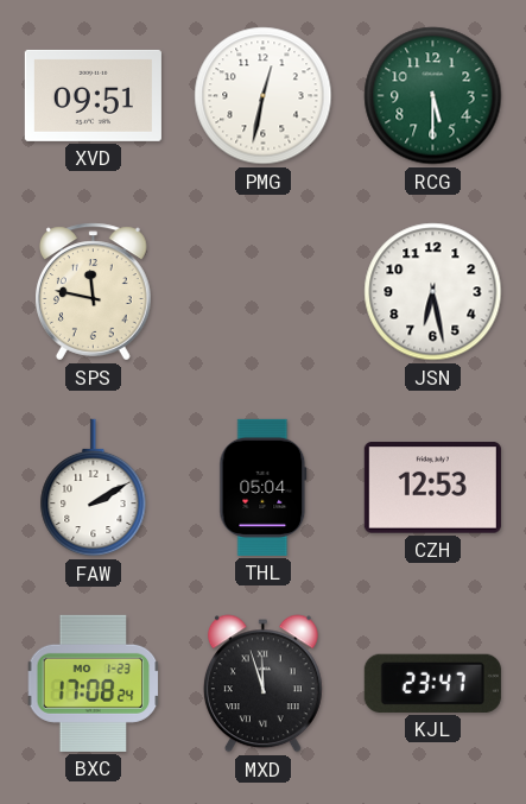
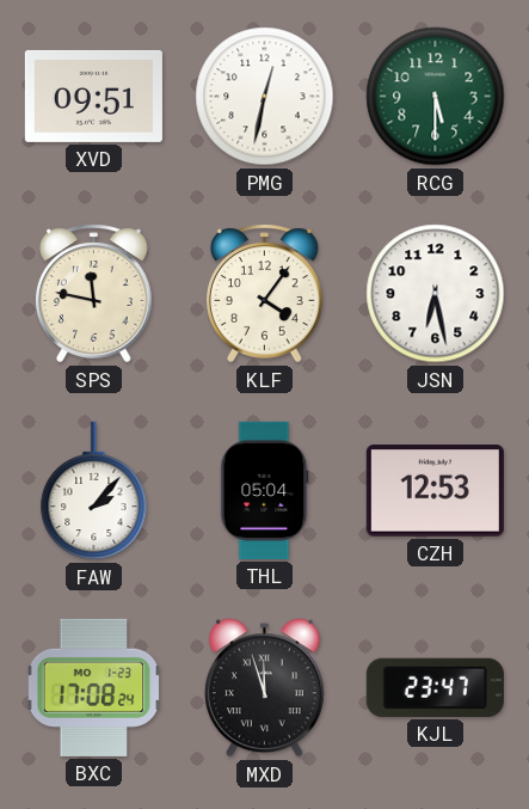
KLF: none -> 4:06 (265, 294)
FAW: 2:10 -> 2:07 (94, 491)
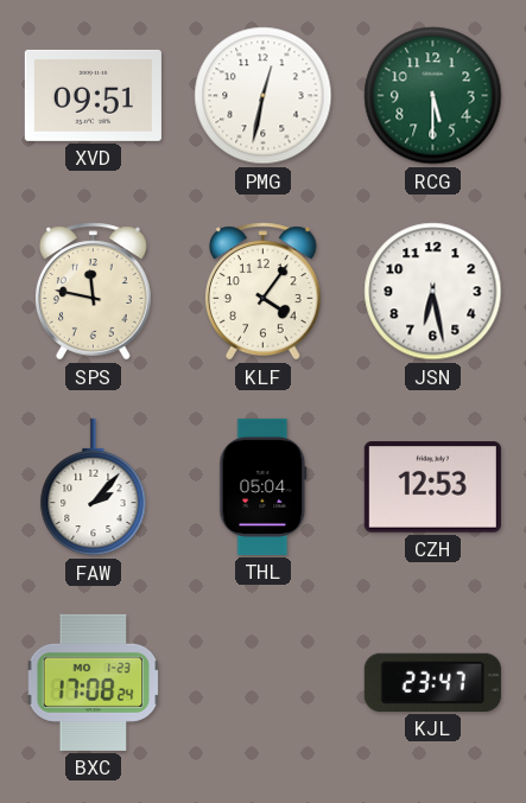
MXD: 11:57 -> none (264, 688)
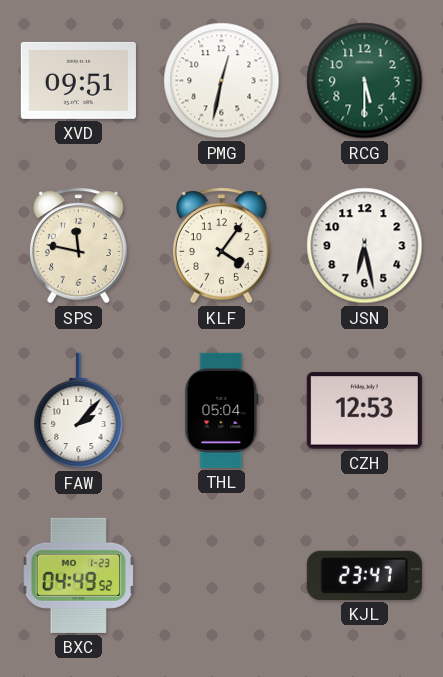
BXC: 17:08 -> 04:49 (79, 575)
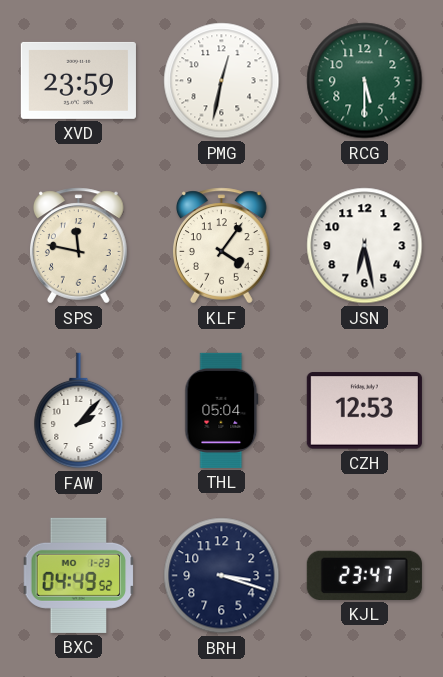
XVD: 09:51 -> 23:59 (78, 80)
BRH: none -> 3:18 (222, 576)
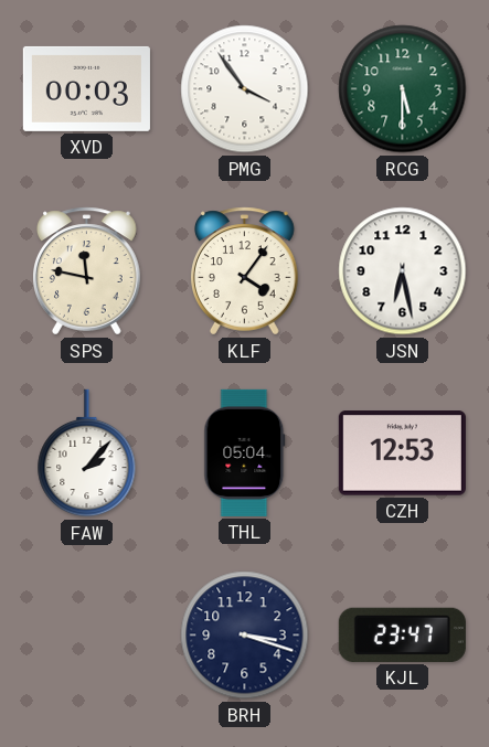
XVD: 23:59 -> 00:03 (86, 88)
PMG: 12:32 -> 3:54 (245, 89)
BXC: 04:49 -> none (79, 575)
